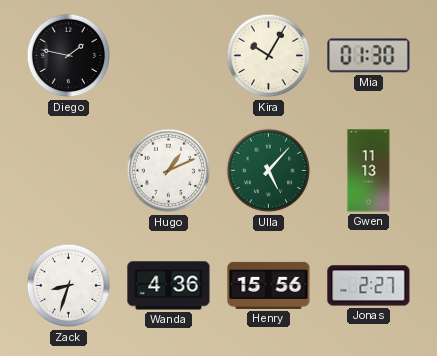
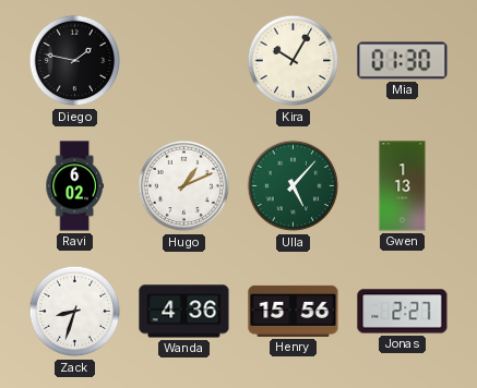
Ravi: none -> 6:02 (74, 186)
Gwen: 11:13 -> 1:13 (403, 186)
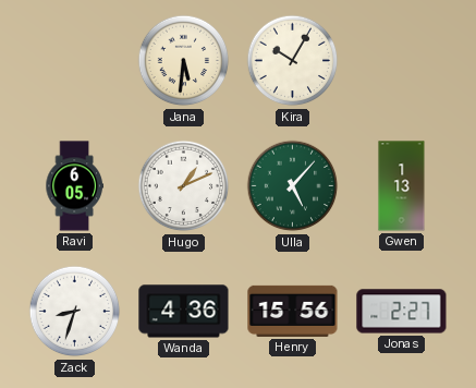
Diego: 1:47 -> none (75, 61)
Jana: none -> 5:31 (184, 61)
Mia: 01:30 -> none (403, 61)
Ravi: 6:02 -> 6:05 (74, 186)
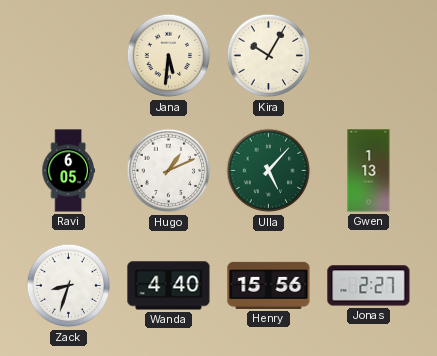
Wanda: 4:36 -> 4:40 (169, 286)
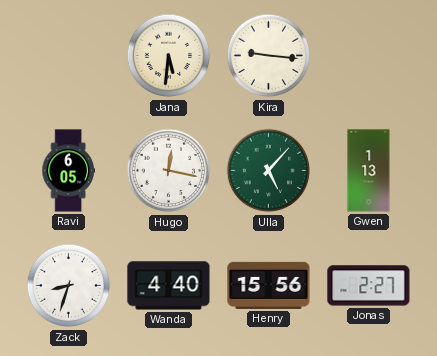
Kira: 10:05 -> 9:16 (269, 56)
Hugo: 1:11 -> 12:17 (169, 171)
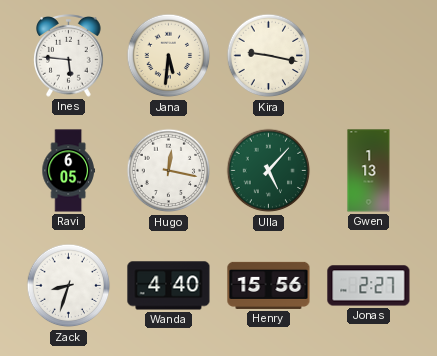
Ines: none -> 5:46 (69, 56)
Kira: 9:16 -> 9:17 (269, 56)
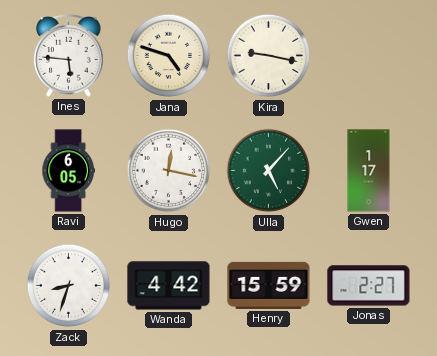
Jana: 5:31 -> 4:48 (169, 56)
Gwen: 1:13 -> 1:17 (369, 171)
Wanda: 4:40 -> 4:42 (169, 286)
Henry: 15:56 -> 15:59 (269, 285)
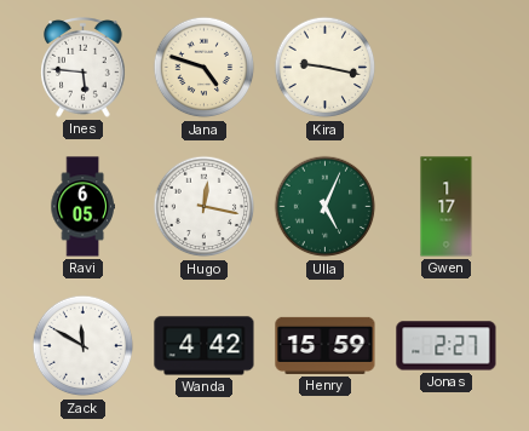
Ulla: 5:07 -> 5:04 (326, 207)
Zack: 8:33 -> 11:50 (84, 346)
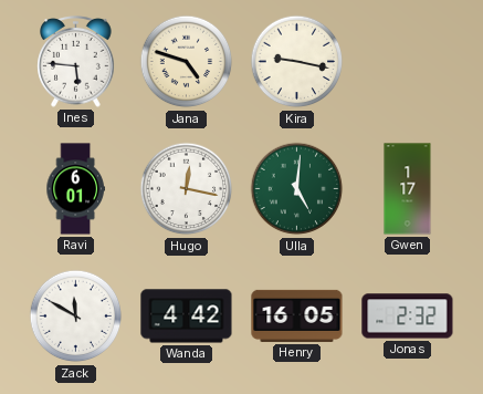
Ravi: 6:05 -> 6:01 (75, 189)
Ulla: 5:04 -> 5:01 (297, 189)
Henry: 15:59 -> 16:05 (297, 315)
Jonas: 2:27 -> 2:32 (408, 317)
